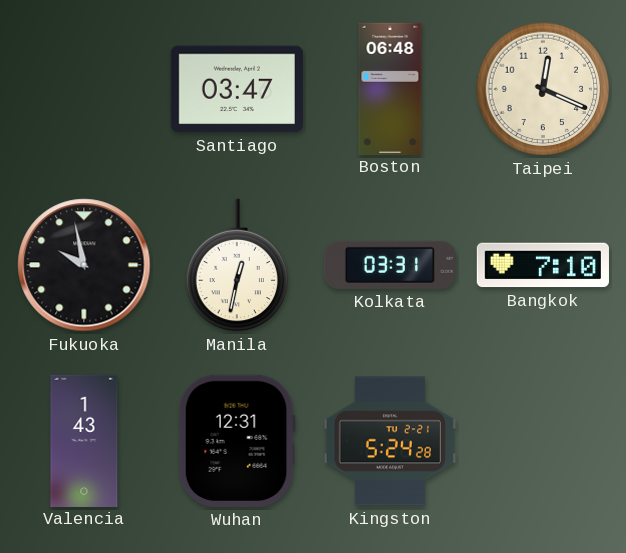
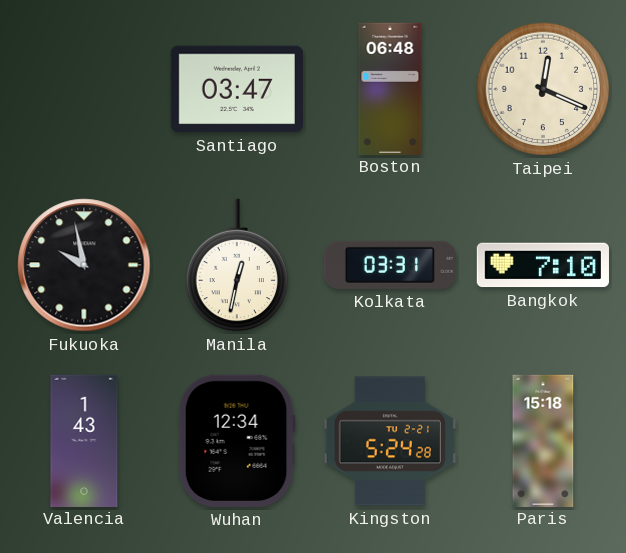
Wuhan: 12:31 -> 12:34 (237, 441)
Paris: none -> 15:18 (543, 440)
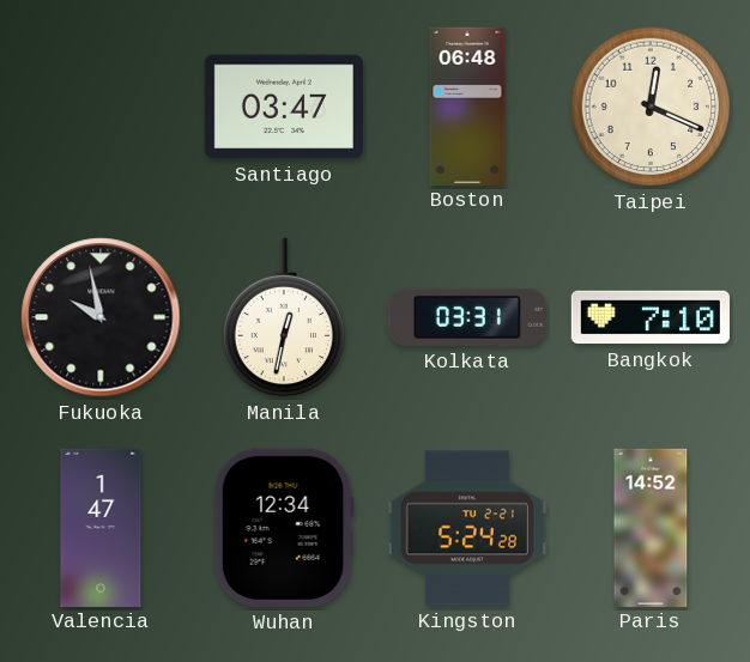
Valencia: 1:43 -> 1:47 (101, 527)
Paris: 15:18 -> 14:52 (651, 527)
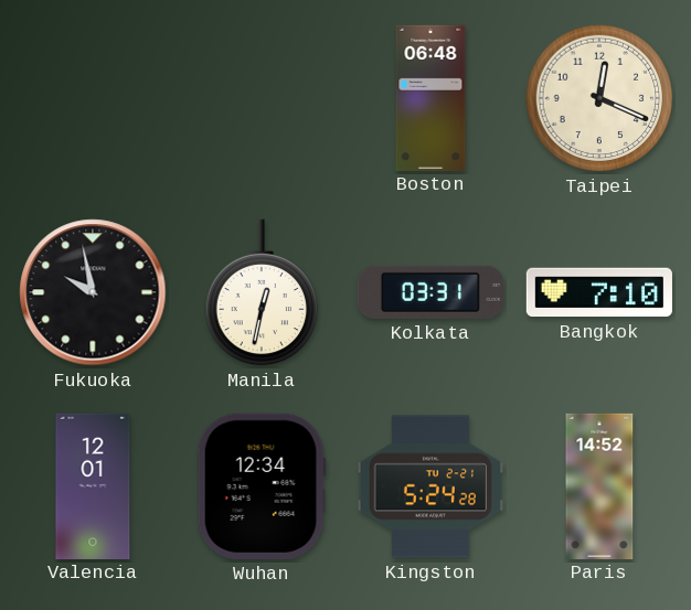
Santiago: 03:47 -> none (284, 107)
Valencia: 1:47 -> 12:01 (93, 485)
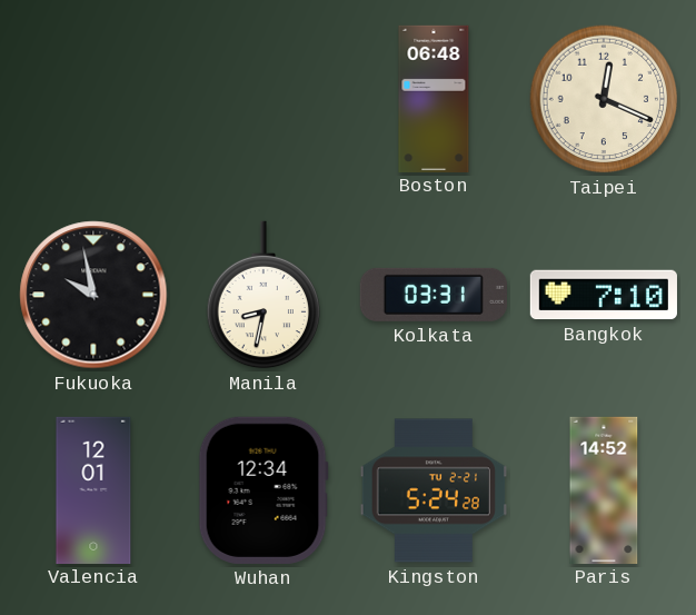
Manila: 12:32 -> 8:32 (264, 295)
